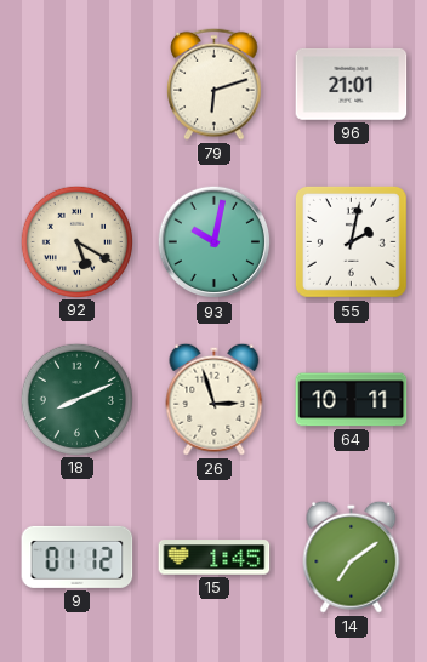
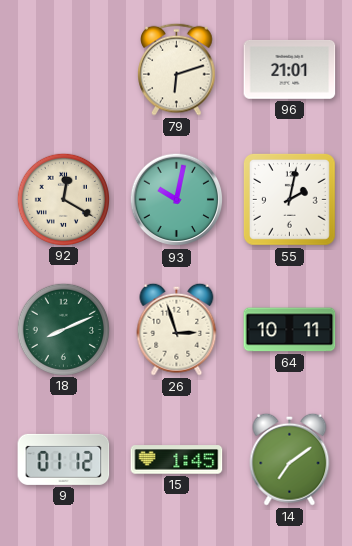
92: 5:20 -> 12:20 (63, 199)
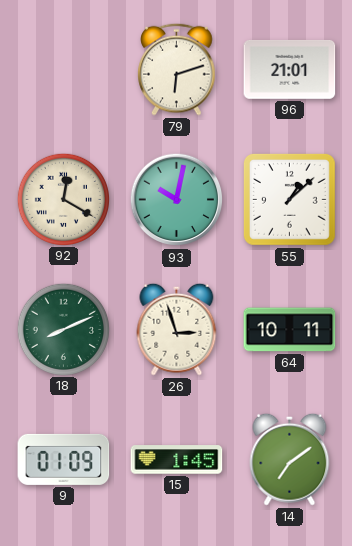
55: 2:02 -> 1:08 (289, 199)
9: 01:12 -> 01:09 (64, 459)
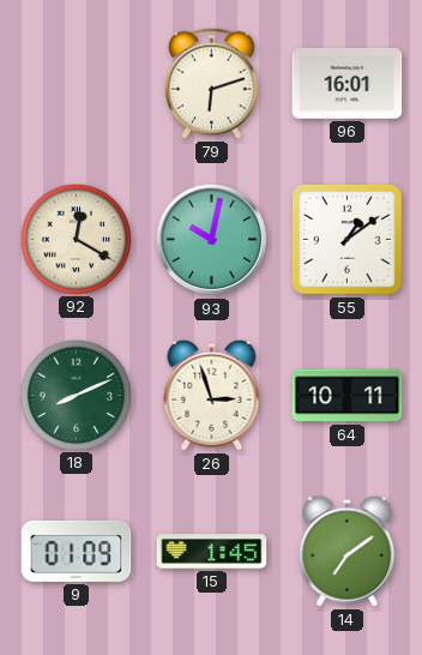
96: 21:01 -> 16:01 (348, 84)
55: 1:08 -> 1:09 (346, 239)
